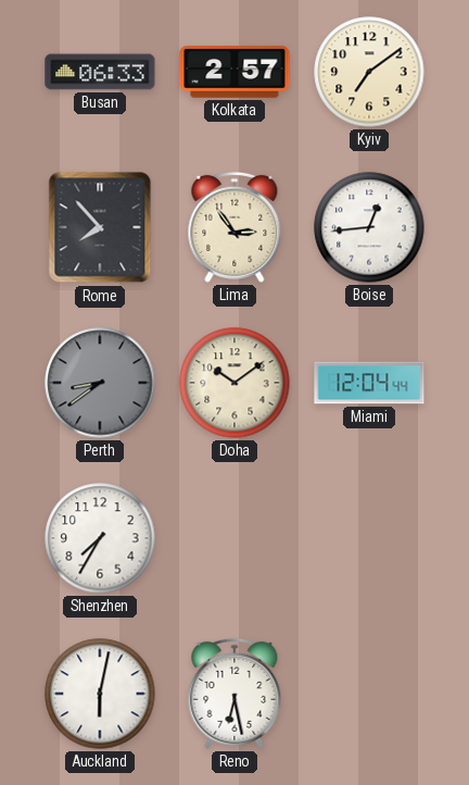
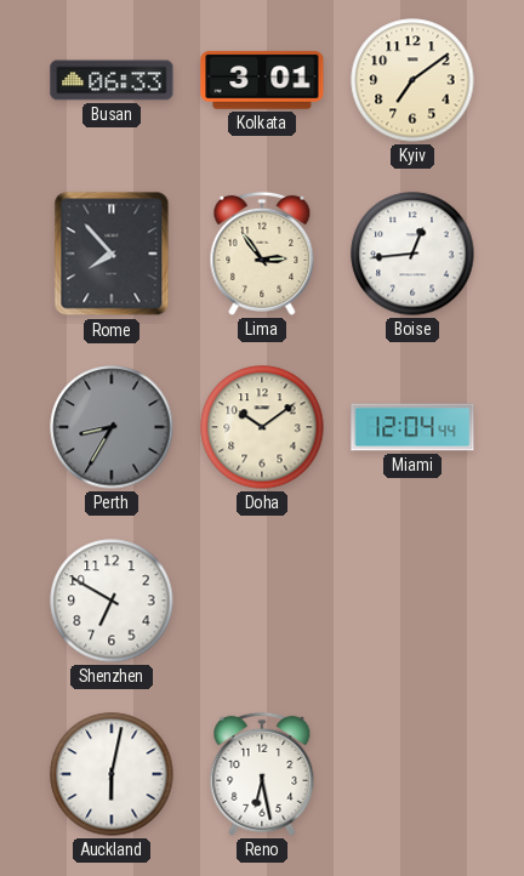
Kolkata: 2:57 -> 3:01 (262, 80)
Perth: 8:39 -> 8:35 (112, 427)
Shenzhen: 7:35 -> 6:50 (112, 601)
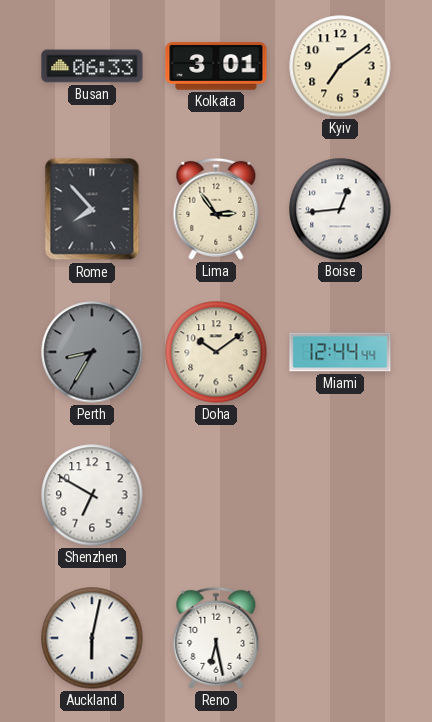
Miami: 12:04 -> 12:44 (340, 352)
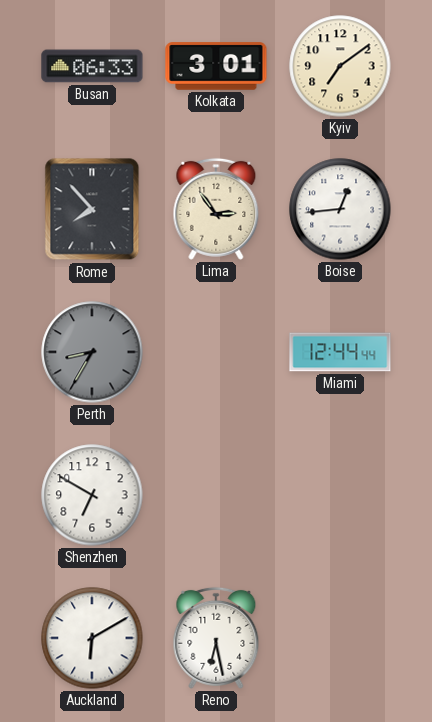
Doha: 10:09 -> none (216, 352)
Auckland: 6:02 -> 6:10 (92, 638)
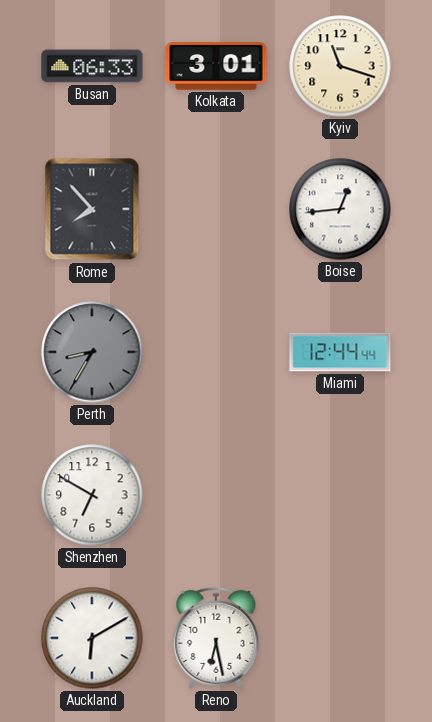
Kyiv: 7:09 -> 11:18 (340, 66)
Lima: 2:54 -> none (216, 209)
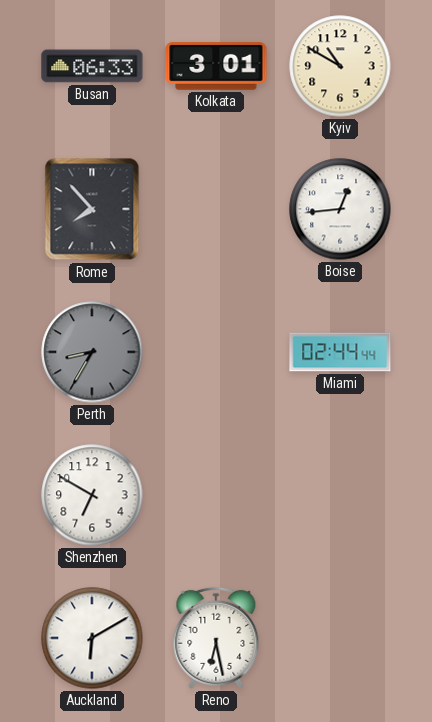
Kyiv: 11:18 -> 10:50 (340, 66)
Miami: 12:44 -> 02:44 (340, 352)
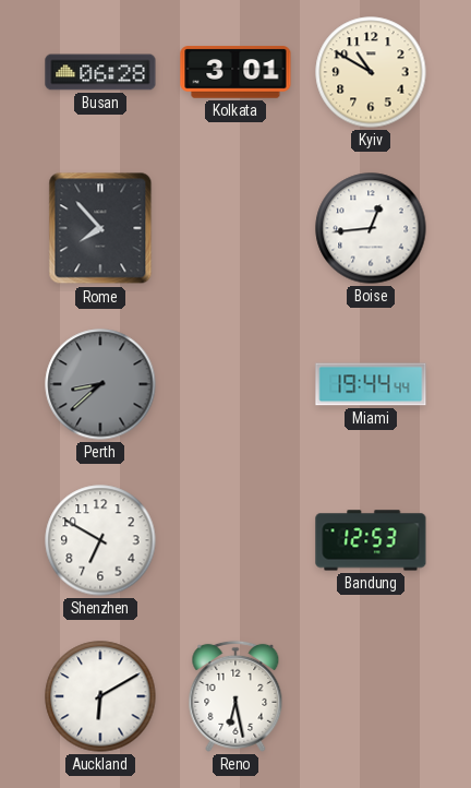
Busan: 06:33 -> 06:28 (100, 72)
Perth: 8:35 -> 8:38 (100, 384)
Miami: 02:44 -> 19:44 (371, 384)
Bandung: none -> 12:53 (371, 540)
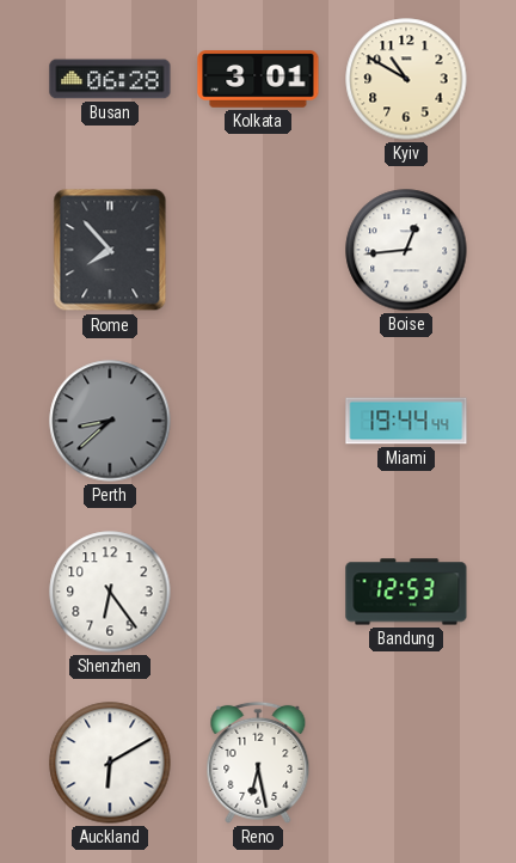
Shenzhen: 6:50 -> 6:24 (110, 592)
